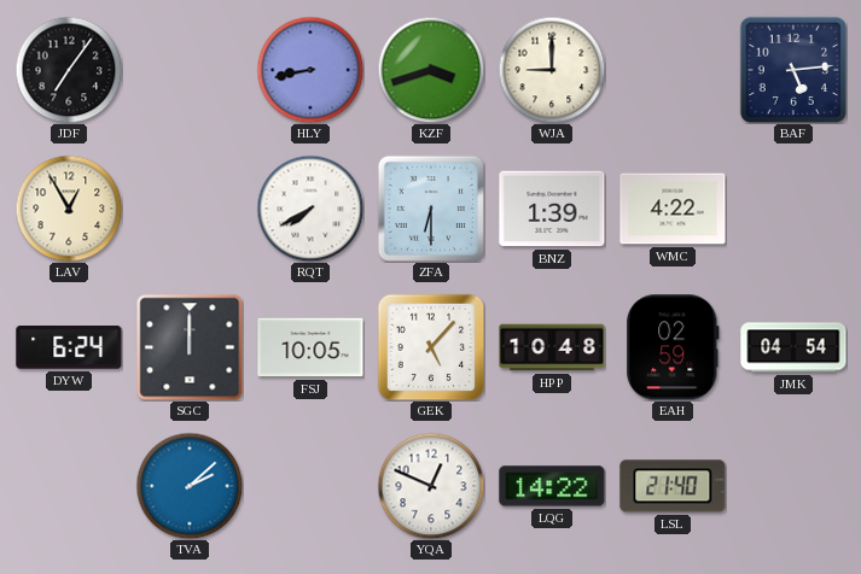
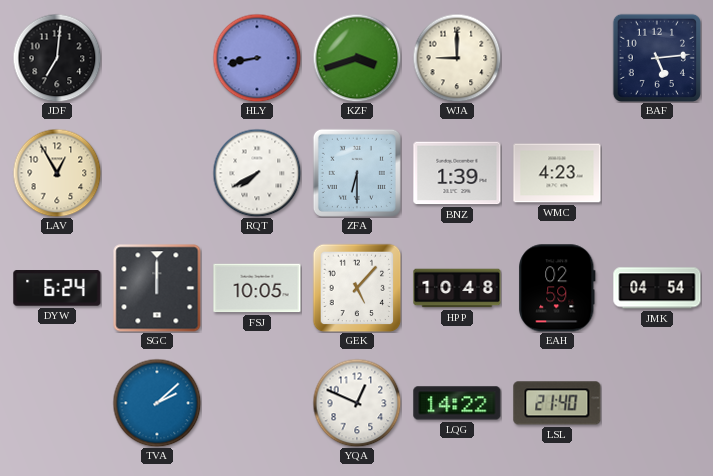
JDF: 7:06 -> 7:01 (57, 58)
WMC: 4:22 -> 4:23 (557, 173)
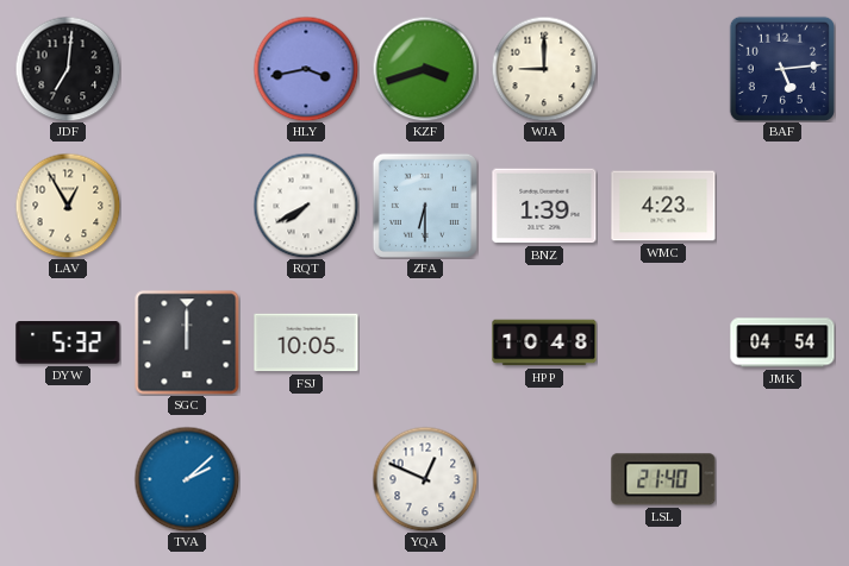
HLY: 8:43 -> 3:43 (306, 69)
DYW: 6:24 -> 5:32 (68, 344)
GEK: 5:07 -> none (357, 288)
EAH: 02:59 -> none (557, 288)
LQG: 14:22 -> none (457, 403)
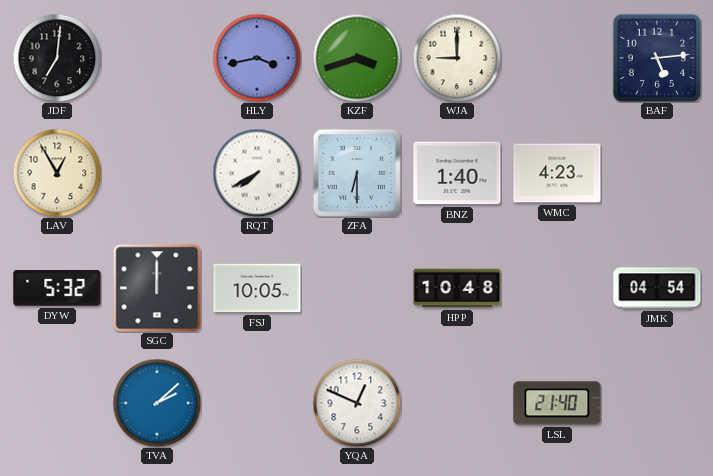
BNZ: 1:39 -> 1:40 (457, 173)
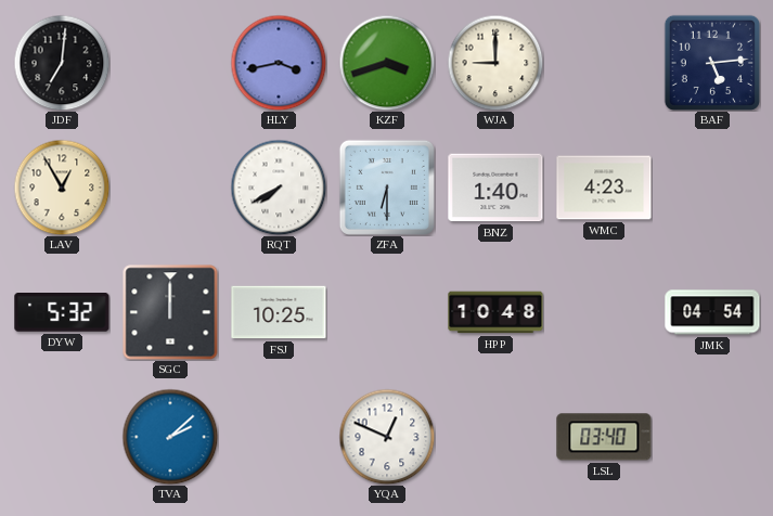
FSJ: 10:05 -> 10:25 (279, 312)
LSL: 21:40 -> 03:40 (604, 437)
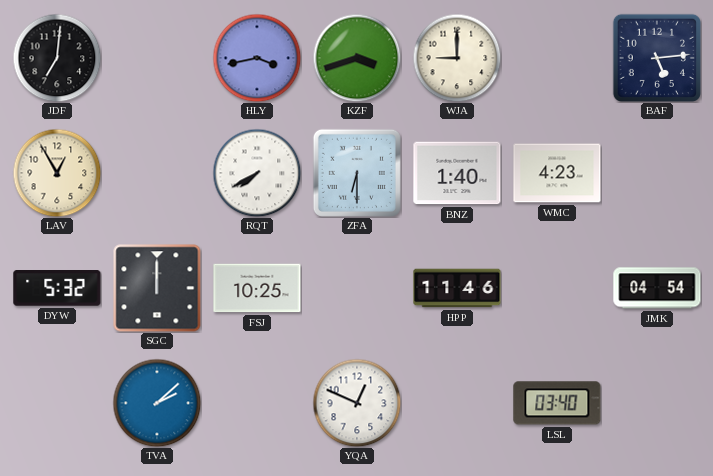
HPP: 10:48 -> 11:46 (457, 288)
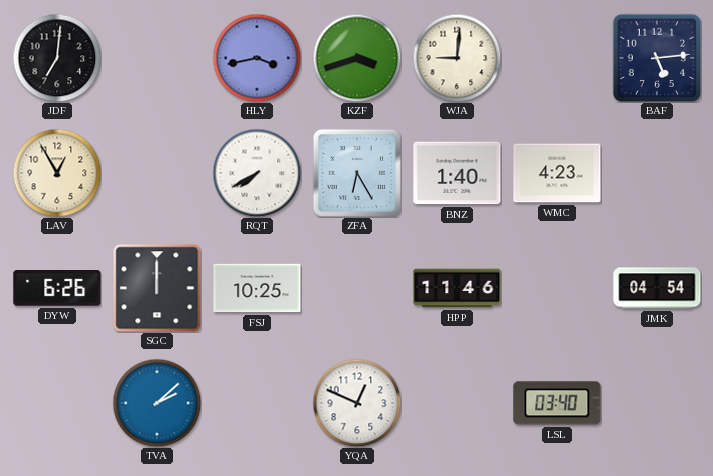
WJA: 9:00 -> 9:01 (457, 58)
ZFA: 6:30 -> 6:25 (357, 173)
DYW: 5:32 -> 6:26 (57, 289)
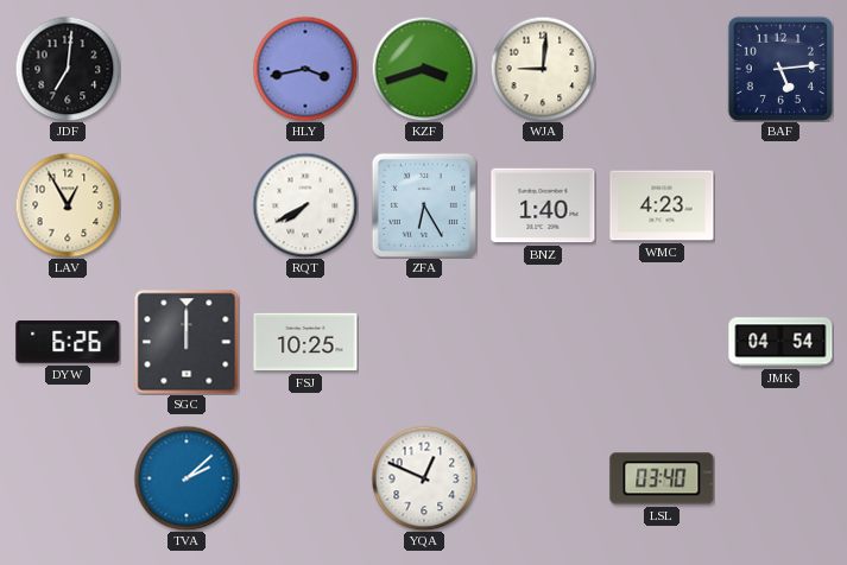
HPP: 11:46 -> none (457, 288)
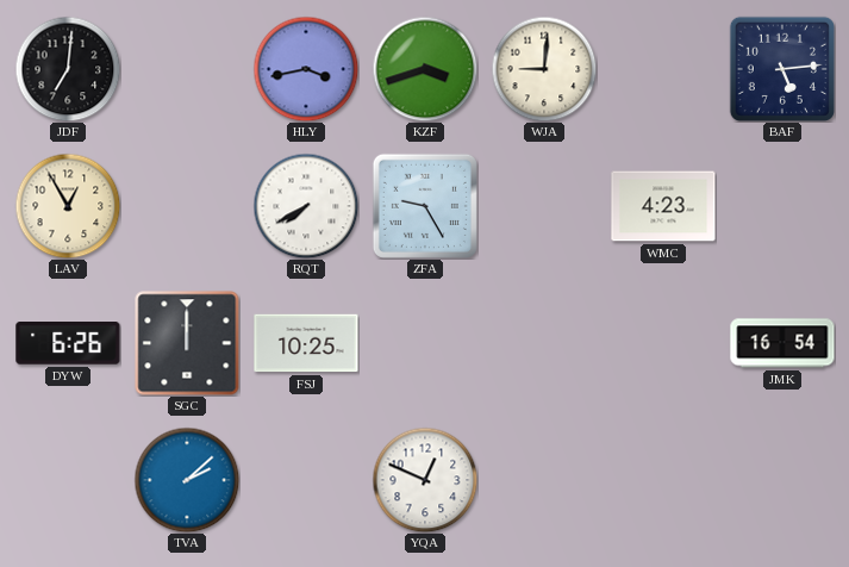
ZFA: 6:25 -> 9:25 (425, 206)
BNZ: 1:40 -> none (543, 205)
JMK: 04:54 -> 16:54 (782, 343)
LSL: 03:40 -> none (662, 478)
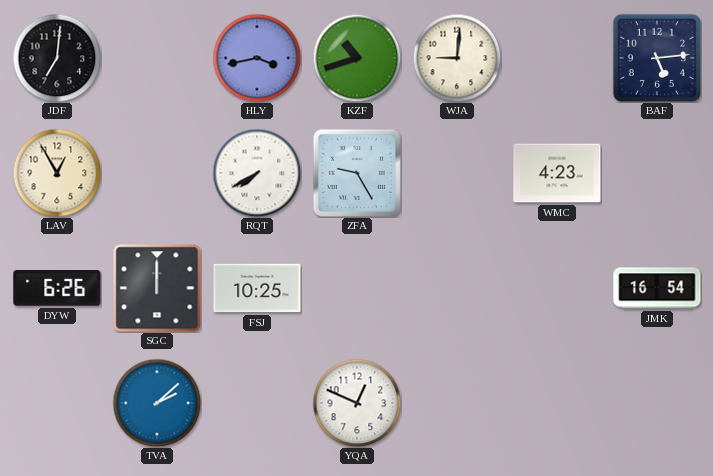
KZF: 3:42 -> 10:42 (357, 58)
